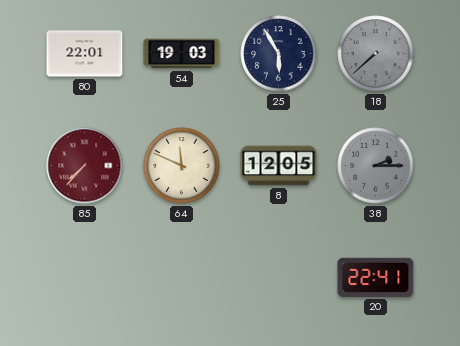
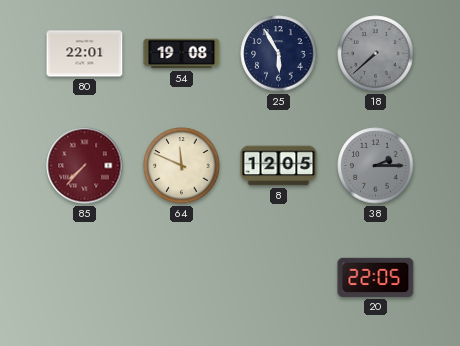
54: 19:03 -> 19:08 (182, 54)
20: 22:41 -> 22:05 (376, 277)
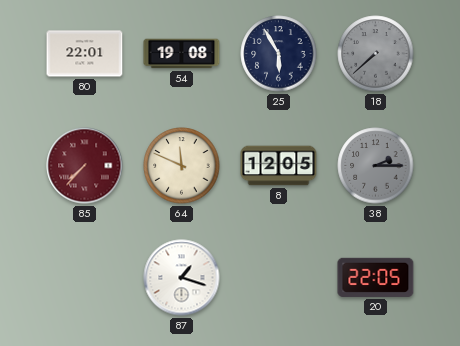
87: none -> 1:18 (182, 278)
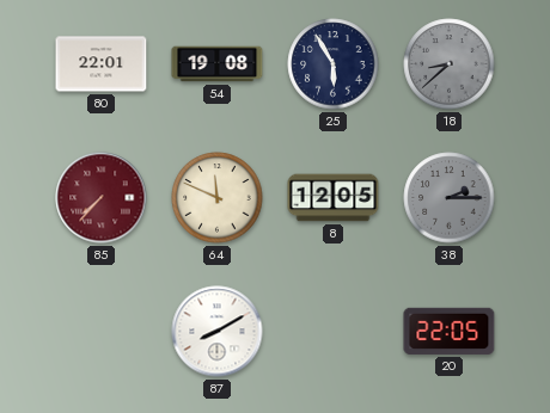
18: 7:38 -> 8:38 (450, 64)
87: 1:18 -> 8:10 (218, 332)
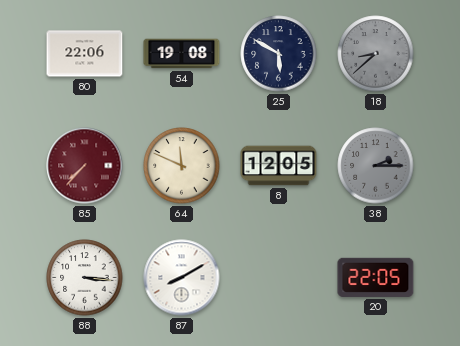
80: 22:01 -> 22:06 (85, 54)
25: 5:55 -> 5:50 (279, 54)
88: none -> 3:16 (85, 278)
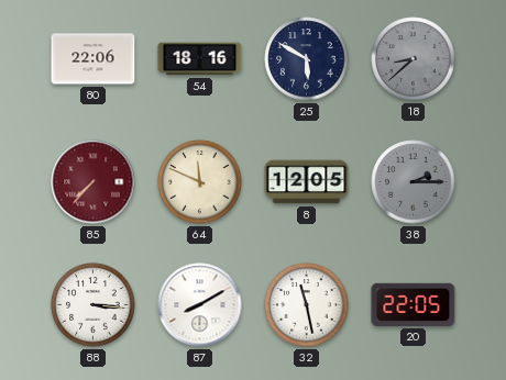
54: 19:08 -> 18:16 (200, 59)
32: none -> 11:28 (307, 305)
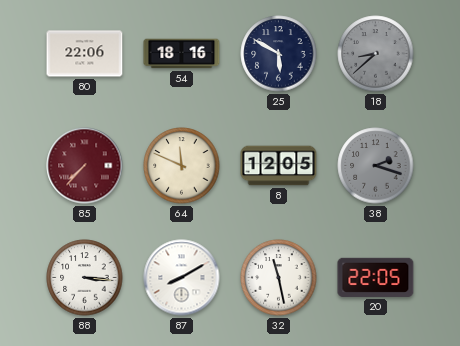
38: 2:15 -> 2:18 (376, 166)
